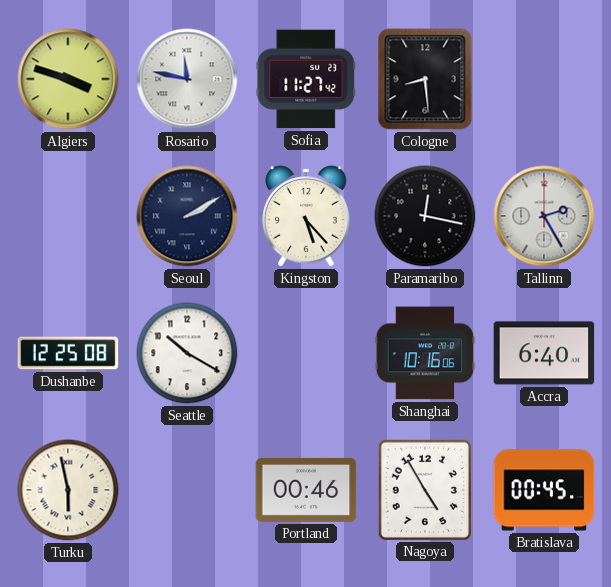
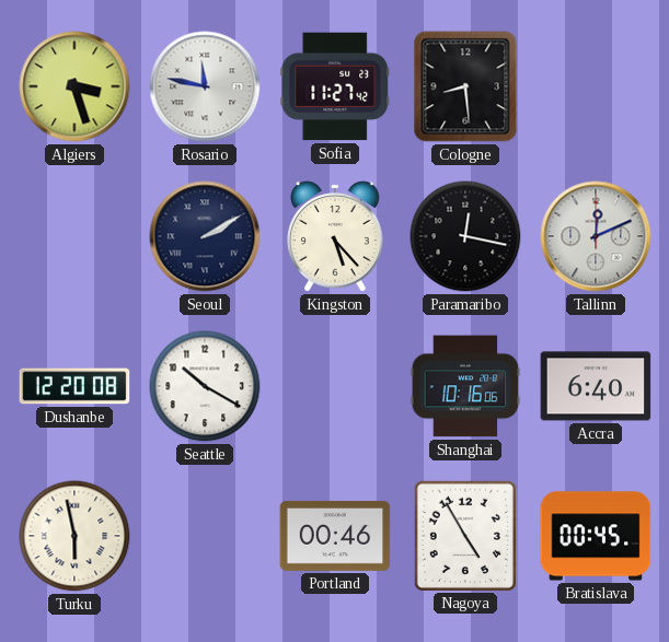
Algiers: 3:48 -> 3:27 (74, 86)
Tallinn: 2:25 -> 12:11 (596, 236)
Dushanbe: 12:25 -> 12:20 (74, 386)
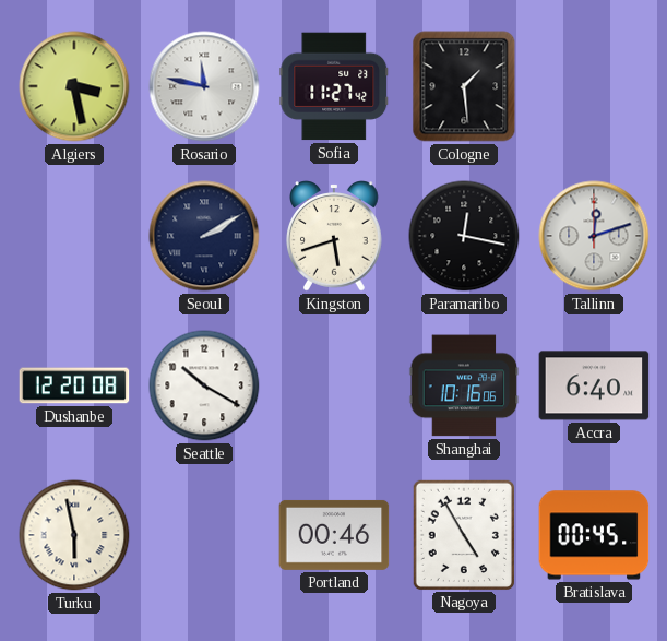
Algiers: 3:27 -> 3:28 (74, 86)
Cologne: 8:29 -> 1:29 (464, 86)
Kingston: 5:23 -> 5:42 (335, 236)
Tallinn: 12:11 -> 12:12 (594, 236)
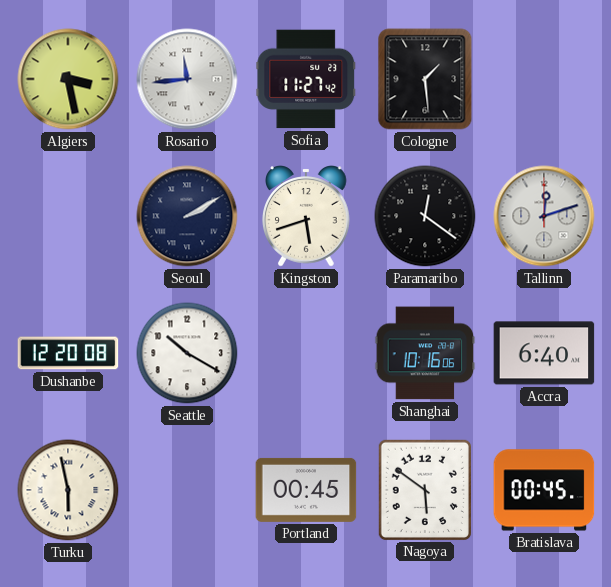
Rosario: 11:47 -> 11:44 (187, 79)
Paramaribo: 12:17 -> 12:21 (425, 216)
Portland: 00:46 -> 00:45 (306, 490)
Nagoya: 4:55 -> 5:51 (425, 489)
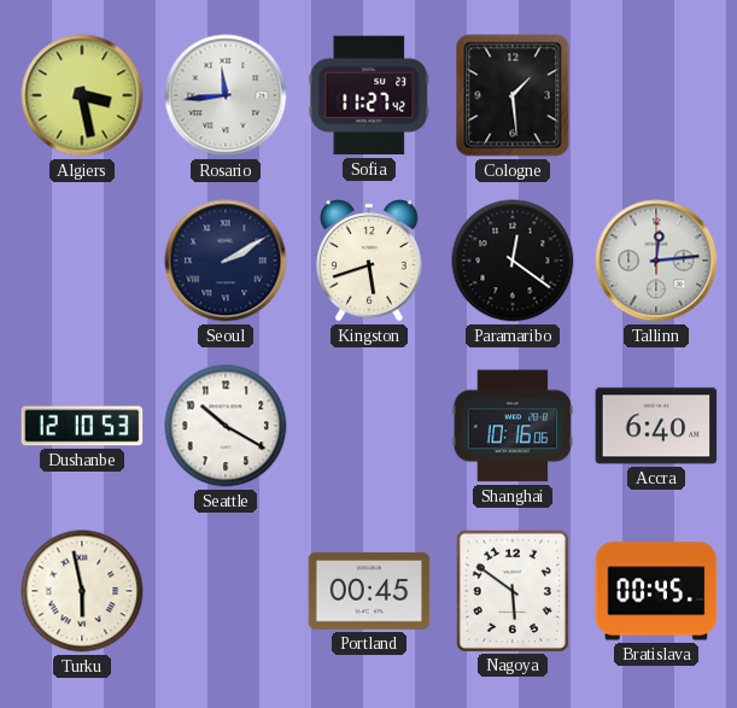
Tallinn: 12:12 -> 12:14 (656, 261)
Dushanbe: 12:20 -> 12:10 (82, 426)
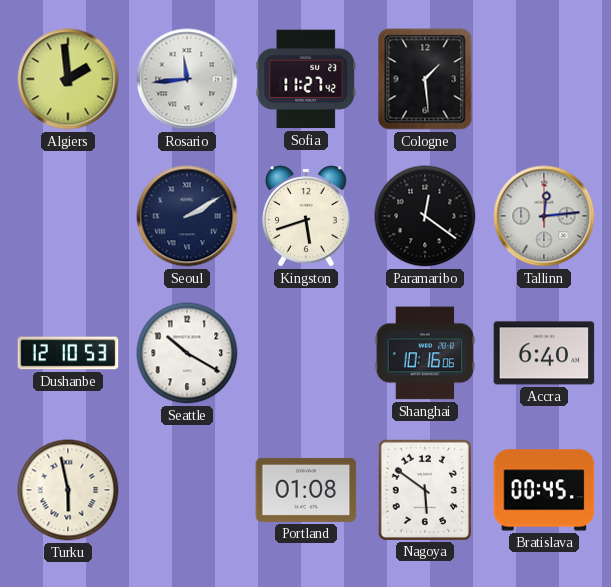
Algiers: 3:28 -> 1:59 (68, 79)
Portland: 00:45 -> 01:08 (306, 490)
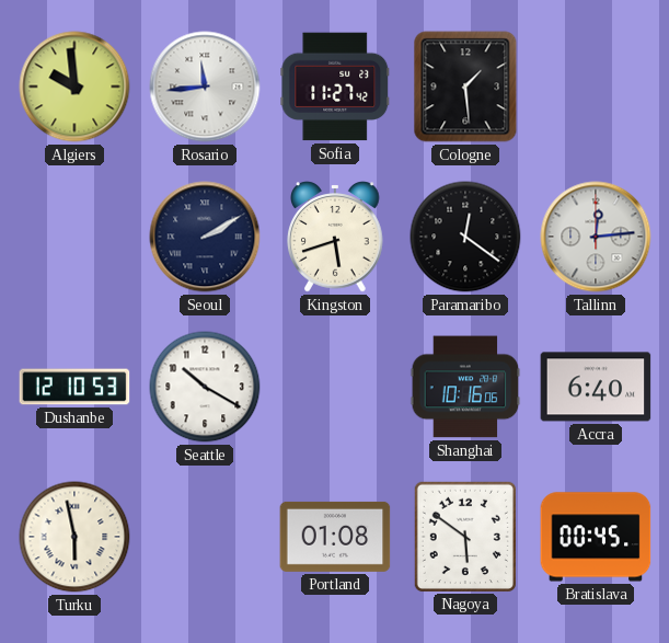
Algiers: 1:59 -> 9:59 (74, 87)
